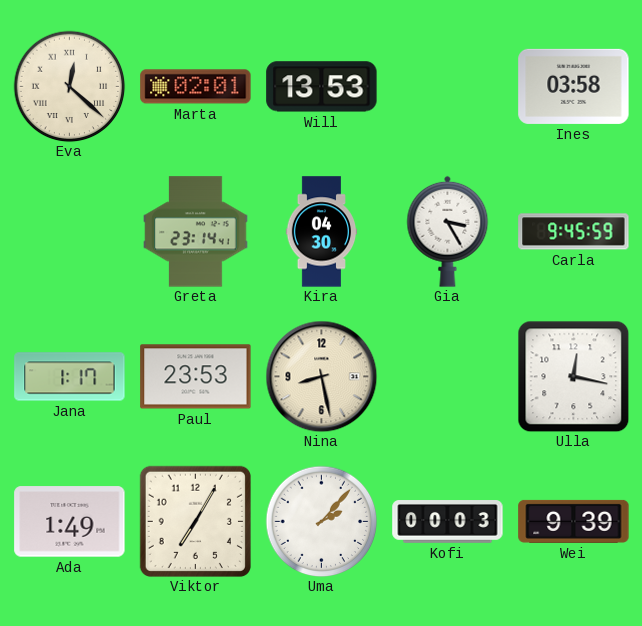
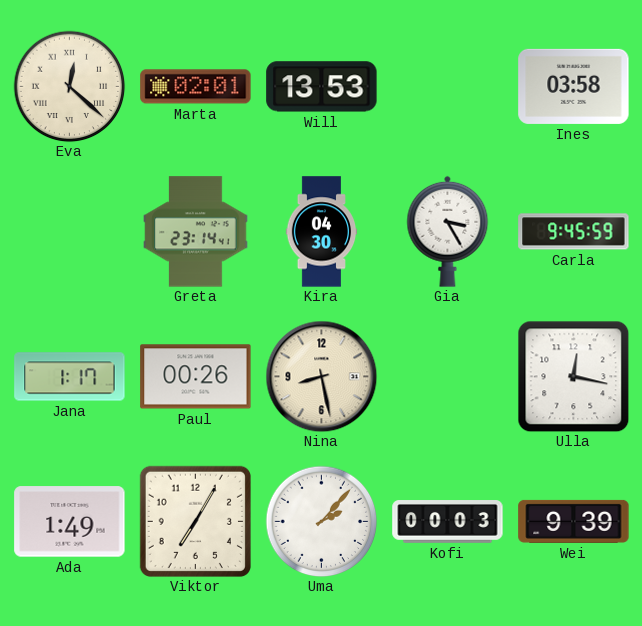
Paul: 23:53 -> 00:26 (196, 377)
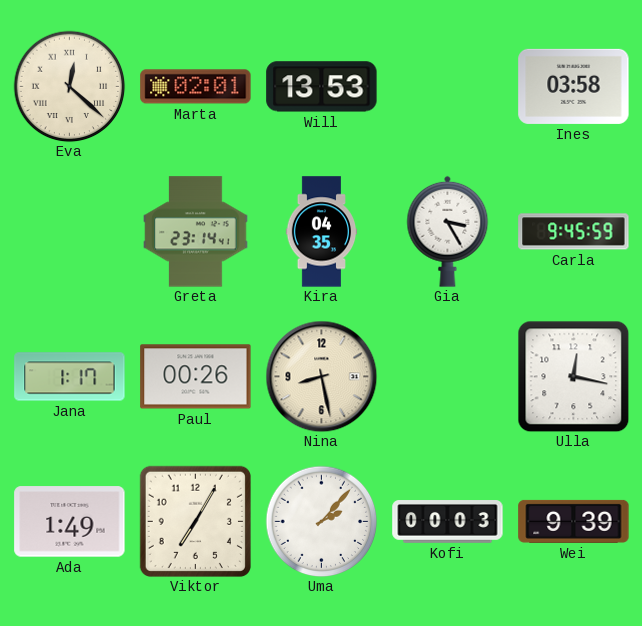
Kira: 04:30 -> 04:35 (322, 232)
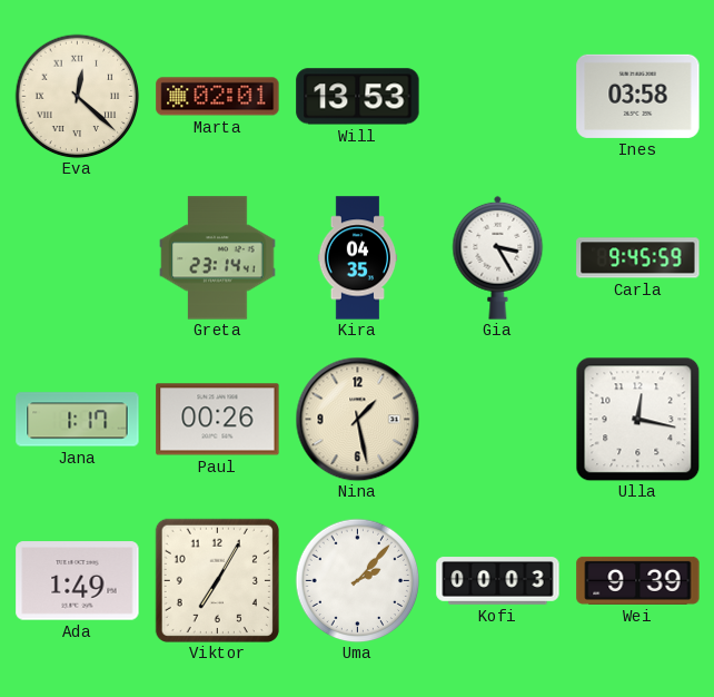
Nina: 8:28 -> 1:28 (357, 419)
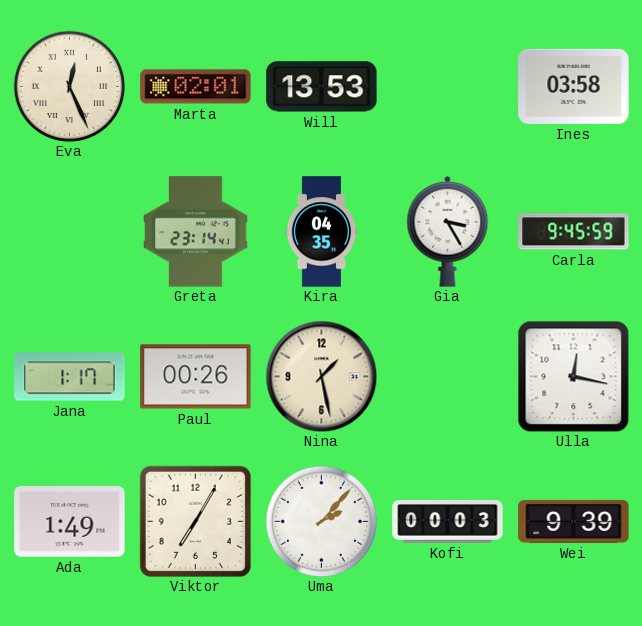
Eva: 12:22 -> 12:26 (69, 86)
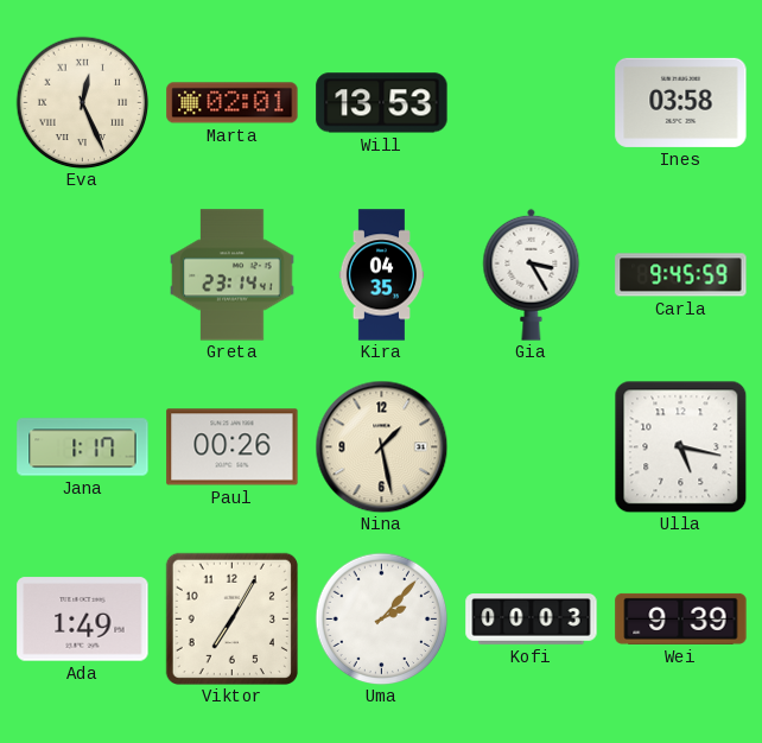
Ulla: 12:17 -> 5:17 (680, 446)
